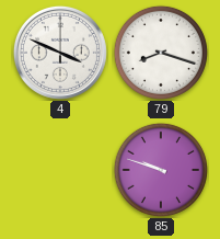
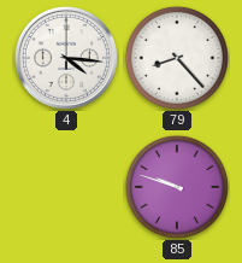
4: 3:49 -> 4:16 (66, 58)
79: 8:18 -> 8:23 (177, 58)
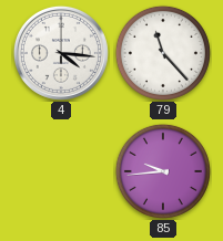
79: 8:23 -> 11:23 (163, 53)
85: 9:48 -> 9:44 (163, 171)
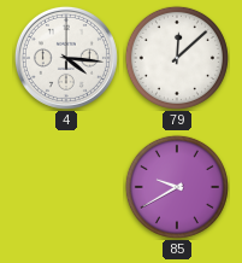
79: 11:23 -> 12:08 (177, 58)
85: 9:44 -> 9:40 (177, 187)
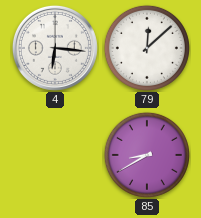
4: 4:16 -> 6:16 (55, 48)
85: 9:40 -> 8:40 (147, 155)
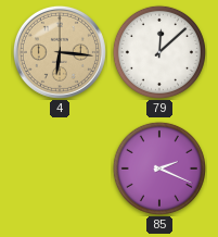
4 dial: white -> champagne (60, 52)
85: 8:40 -> 2:19 (159, 169)
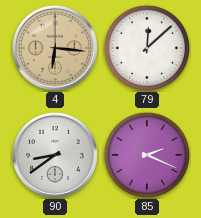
90: none -> 8:39 (55, 155)
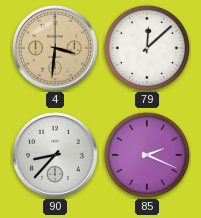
4: 6:16 -> 3:31 (55, 48)
90: 8:39 -> 8:37 (55, 155)
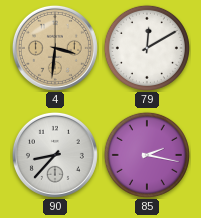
79: 12:08 -> 12:10 (147, 48)
85: 2:19 -> 2:17 (147, 155)
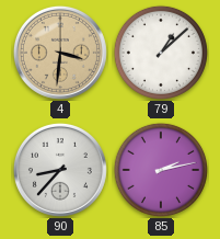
79: 12:10 -> 1:08 (161, 53)
85: 2:17 -> 2:13 (161, 170)
